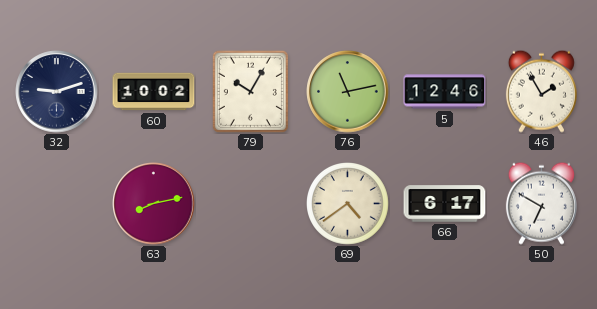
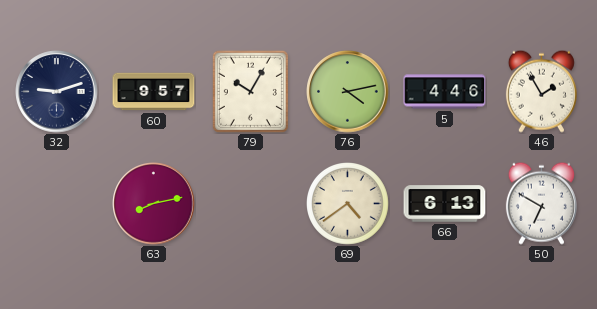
60: 10:02 -> 9:57 (154, 92)
76: 11:13 -> 4:13 (348, 92)
5: 12:46 -> 4:46 (445, 92)
66: 6:17 -> 6:13 (445, 204)
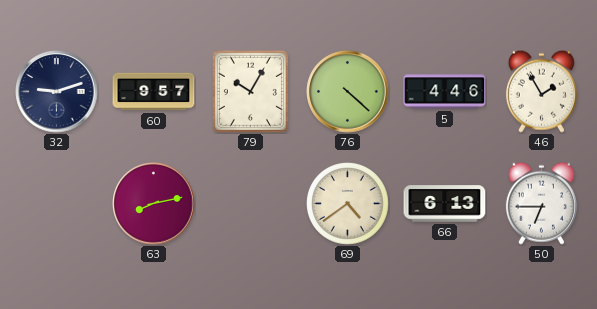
76: 4:13 -> 4:22 (348, 92)
50: 6:50 -> 6:45 (541, 203)
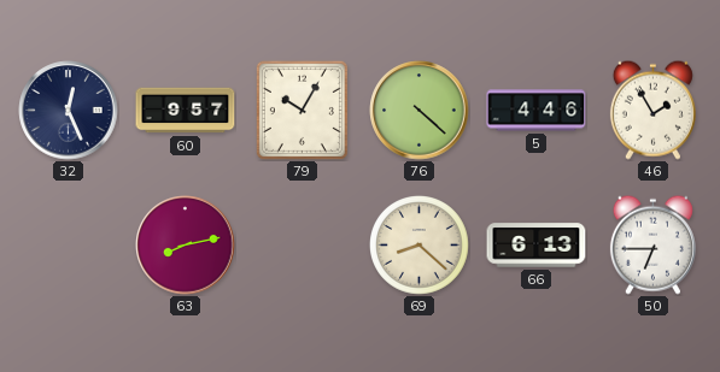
32: 9:12 -> 12:26 (69, 111)
69: 4:39 -> 8:22 (420, 246)
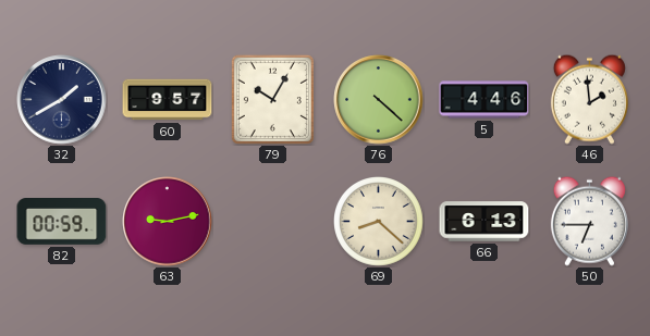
32: 12:26 -> 1:40 (62, 100)
46: 1:55 -> 1:59 (589, 99)
82: none -> 00:59 (62, 222)
63: 8:13 -> 9:13 (168, 222)
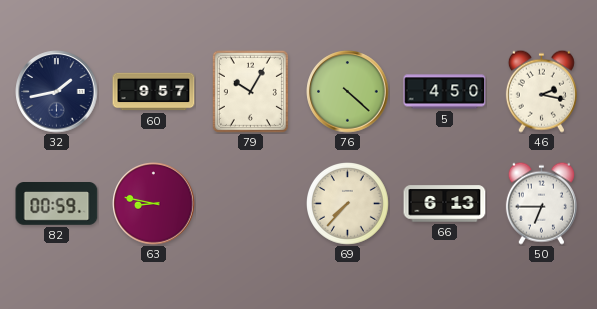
32: 1:40 -> 1:43 (57, 92)
5: 4:46 -> 4:50 (445, 92)
46: 1:59 -> 2:17 (541, 91)
63: 9:13 -> 8:47 (154, 204)
69: 8:22 -> 7:37 (348, 204)
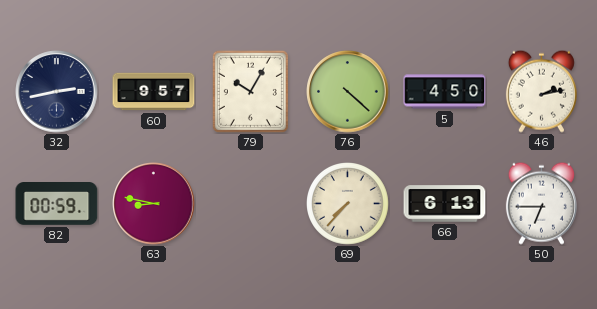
32: 1:43 -> 2:43 (57, 92)
46: 2:17 -> 2:13 (541, 91)
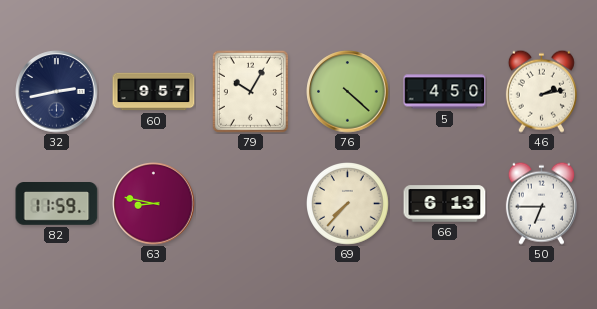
82: 00:59 -> 11:59 (57, 204)
